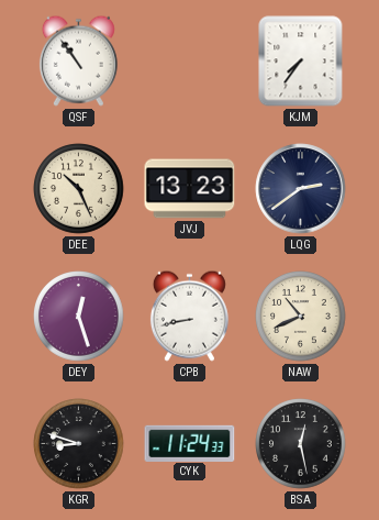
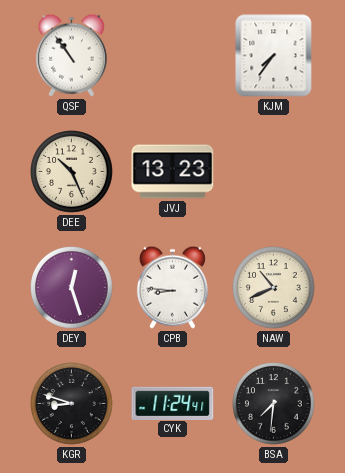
LQG: 2:39 -> none (301, 189)
CPB: 8:43 -> 8:46 (172, 287)
CYK: 11:24:33 -> 11:24:41 (173, 403)
BSA: 12:28 -> 7:31 (274, 404)
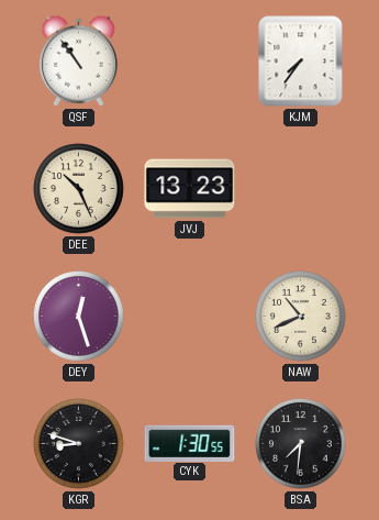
CPB: 8:46 -> none (172, 287)
CYK: 11:24 -> 1:30 (190, 443)
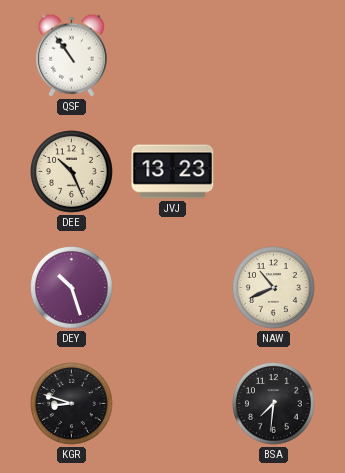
KJM: 7:36 -> none (301, 62)
DEY: 12:27 -> 10:27 (72, 288)
CYK: 1:30 -> none (190, 443)
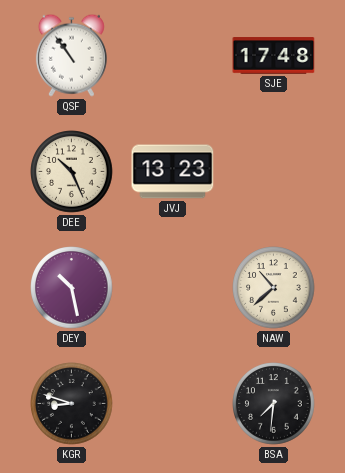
SJE: none -> 17:48 (274, 56)
DEY: 10:27 -> 10:28 (72, 288)
NAW: 10:41 -> 10:38 (274, 288)
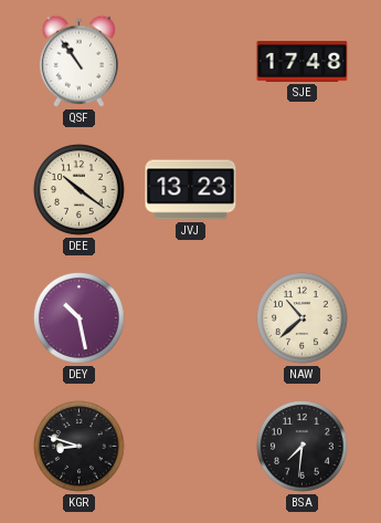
DEE: 10:26 -> 10:21 (80, 190)
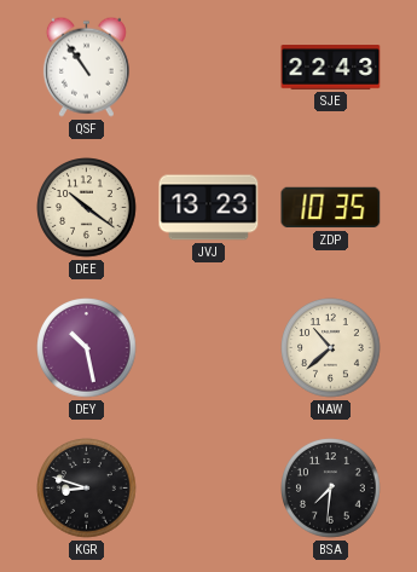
SJE: 17:48 -> 22:43 (331, 68)
ZDP: none -> 10:35 (331, 208)
